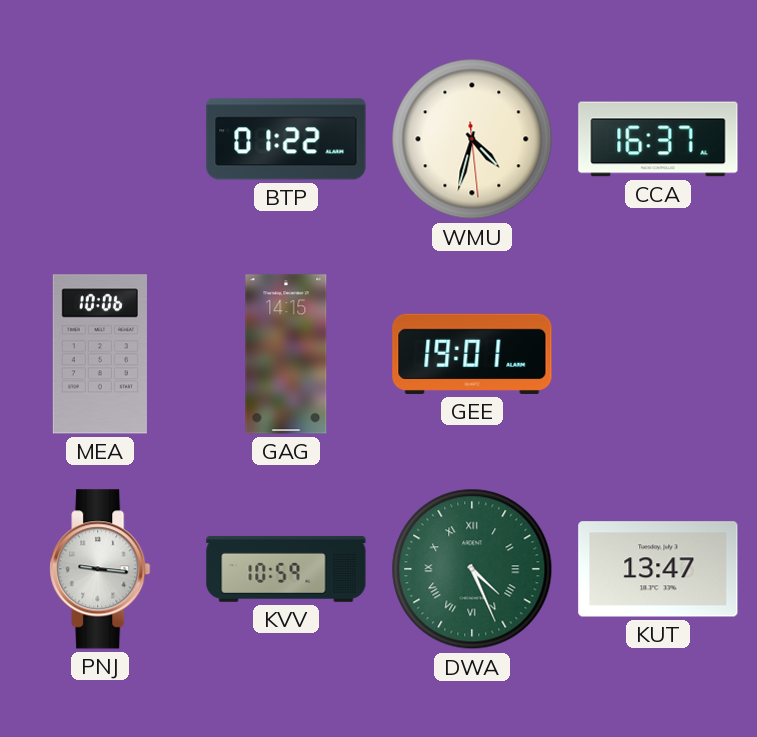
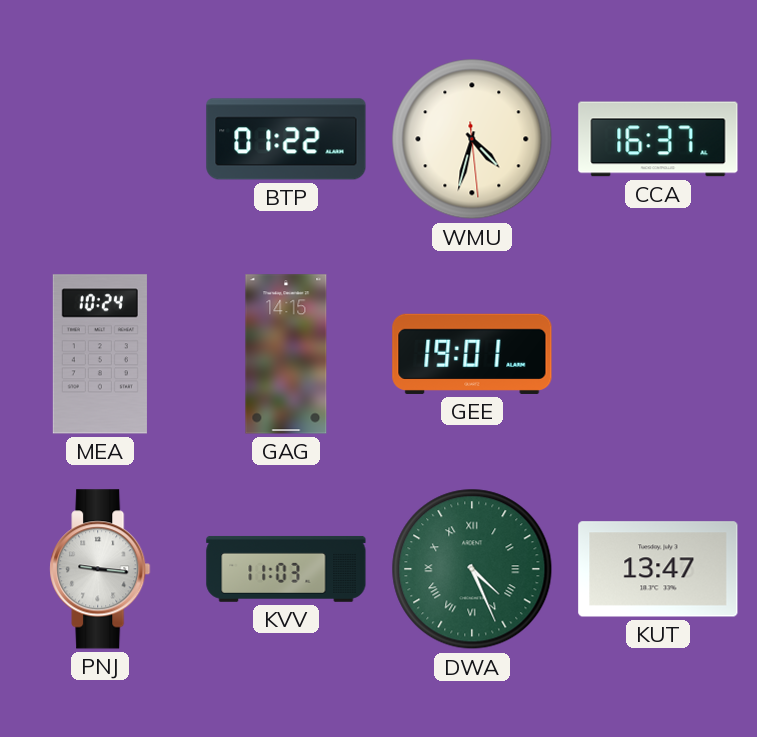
MEA: 10:06 -> 10:24 (100, 354)
KVV: 10:59 -> 11:03 (286, 569)
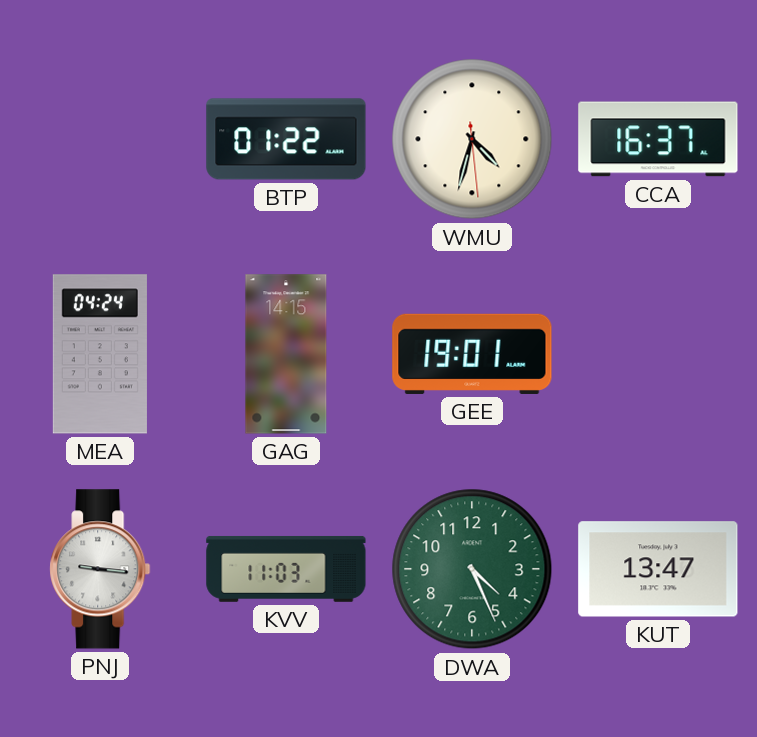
MEA: 10:24 -> 04:24 (100, 354)
DWA numerals: Roman -> Arabic (472, 569)
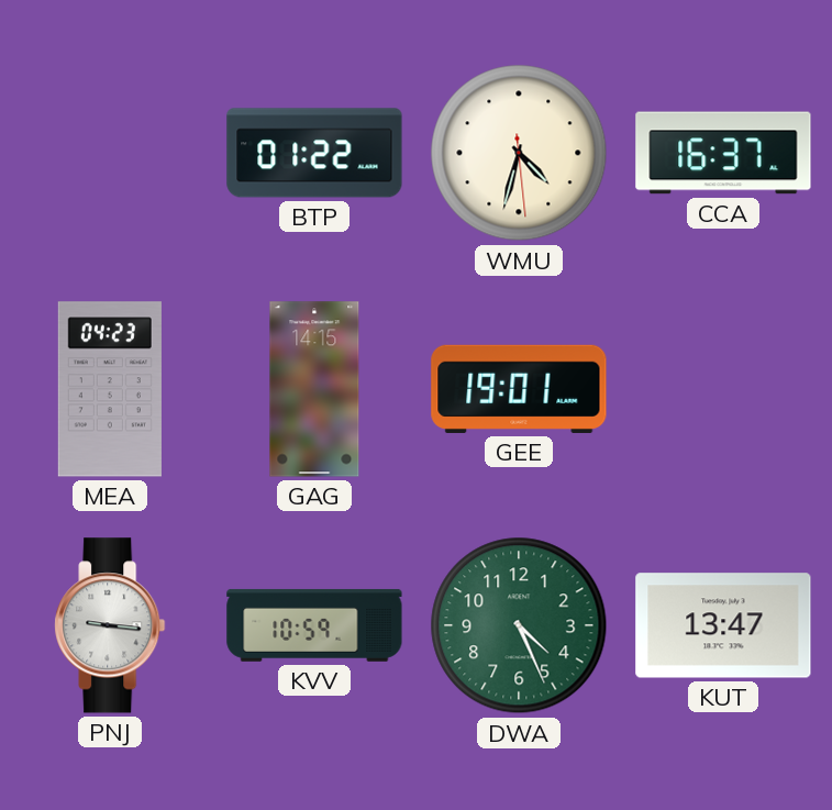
MEA: 04:24 -> 04:23 (110, 389)
KVV: 11:03 -> 10:59 (314, 625)
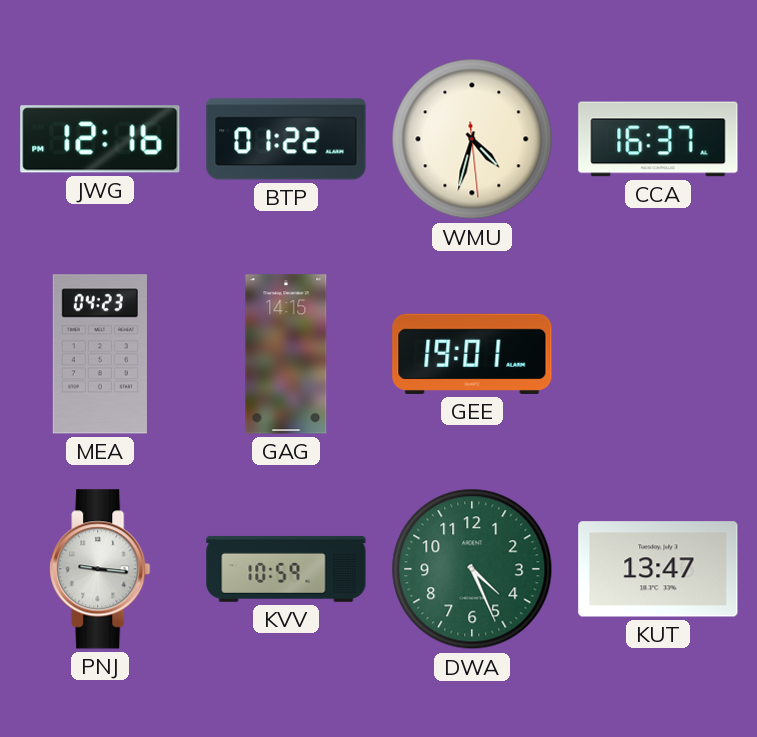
JWG: none -> 12:16 (100, 139)
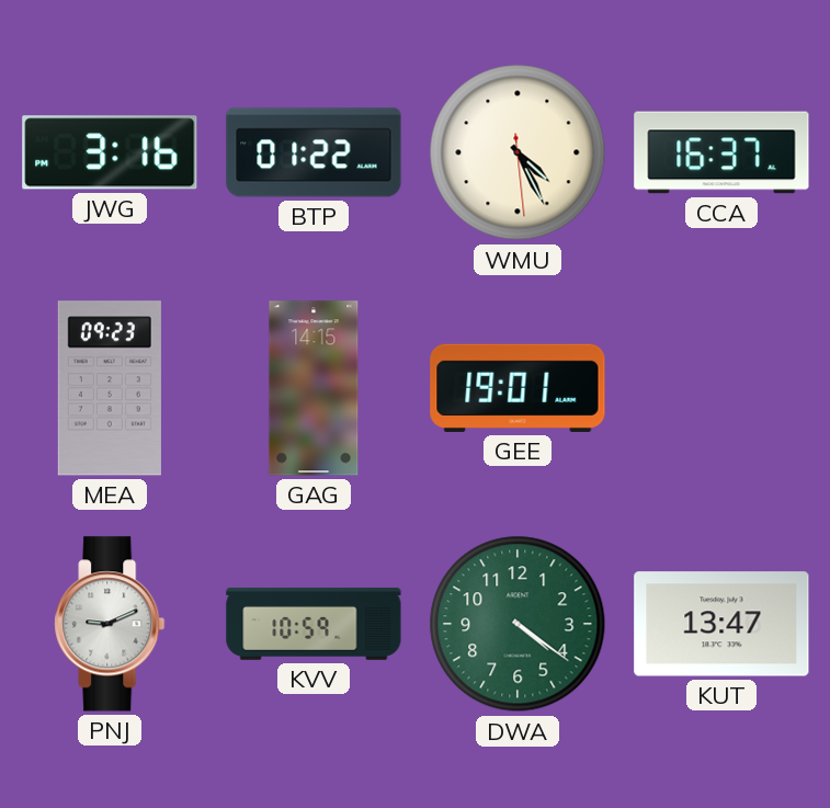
JWG: 12:16 -> 3:16 (110, 152)
WMU: 4:32 -> 4:25 (518, 152)
MEA: 04:23 -> 09:23 (110, 388)
PNJ: 9:16 -> 9:11 (110, 624)
DWA: 4:26 -> 4:21 (518, 624)
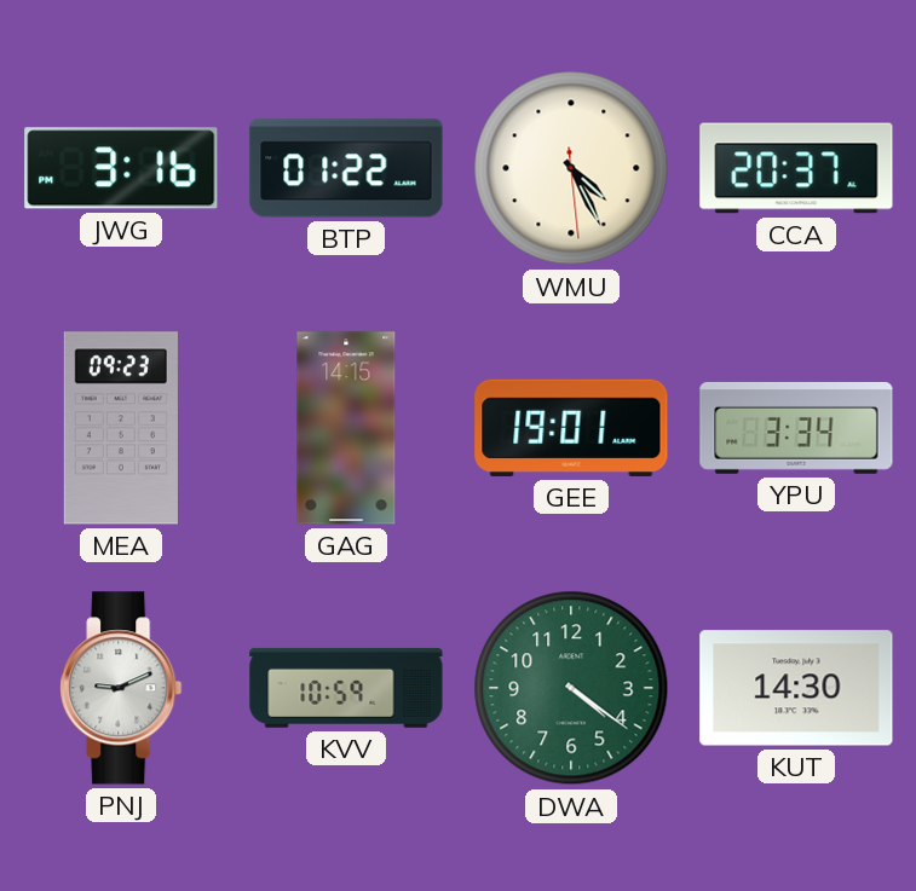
CCA: 16:37 -> 20:37 (796, 168)
YPU: none -> 3:34 (796, 428)
KUT: 13:47 -> 14:30 (796, 688)
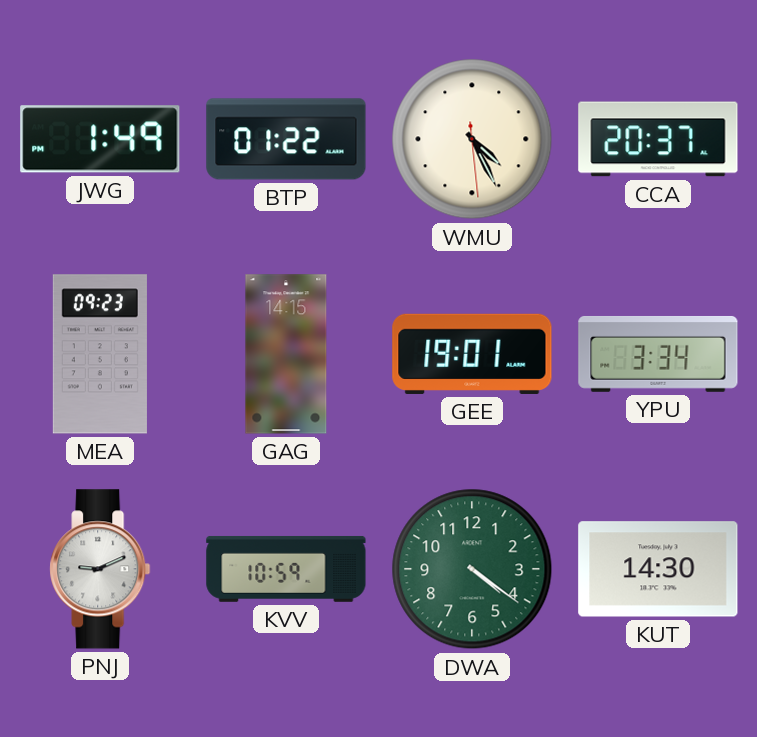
JWG: 3:16 -> 1:49 (100, 139)
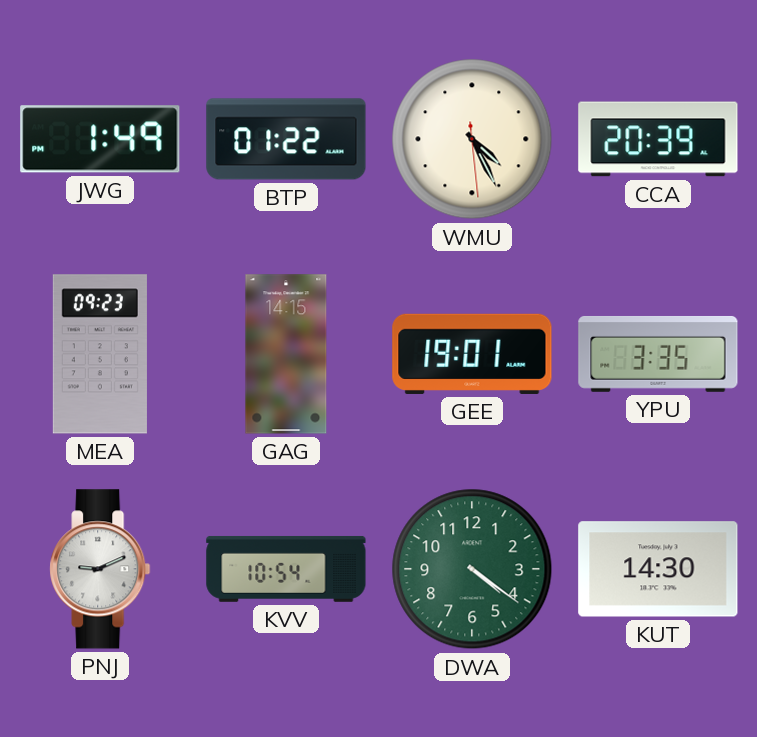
CCA: 20:37 -> 20:39 (658, 139)
YPU: 3:34 -> 3:35 (658, 354)
KVV: 10:59 -> 10:54 (286, 569)
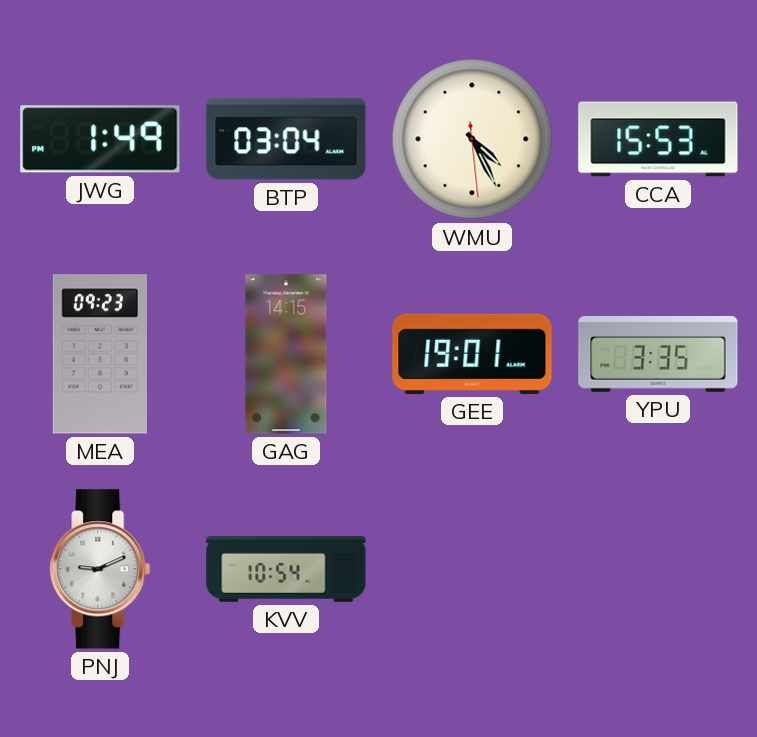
BTP: 01:22 -> 03:04 (286, 139)
CCA: 20:39 -> 15:53 (658, 139)
DWA: 4:21 -> none (472, 569)
KUT: 14:30 -> none (658, 569)
